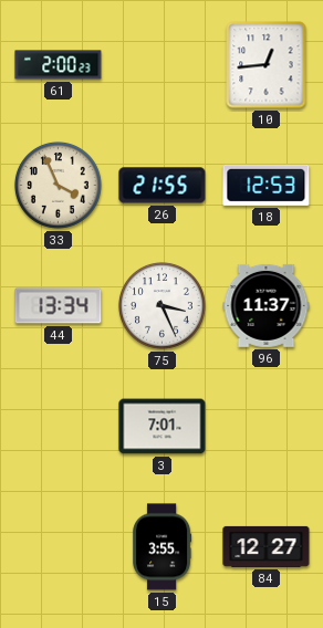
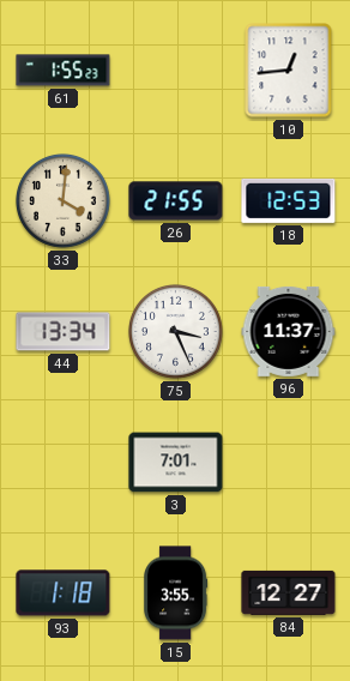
61: 2:00 -> 1:55 (64, 71)
33: 3:56 -> 4:01 (64, 201)
93: none -> 1:18 (64, 593)
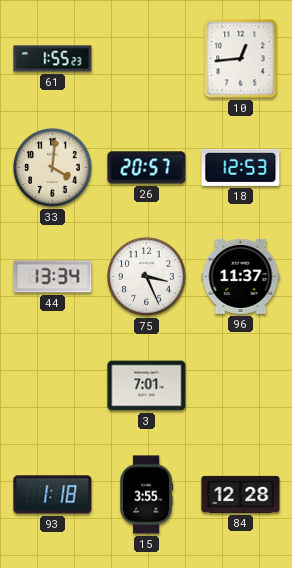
26: 21:55 -> 20:57 (147, 168)
84: 12:27 -> 12:28 (241, 494)
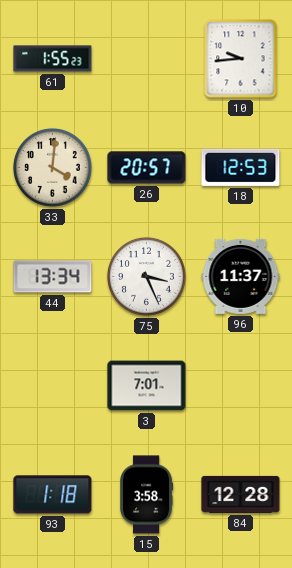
10: 12:44 -> 9:44 (241, 59)
15: 3:55 -> 3:58 (147, 495)
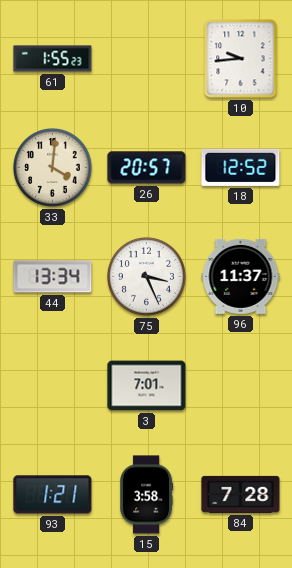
18: 12:53 -> 12:52 (241, 167)
93: 1:18 -> 1:21 (53, 495)
84: 12:28 -> 7:28 (241, 494)
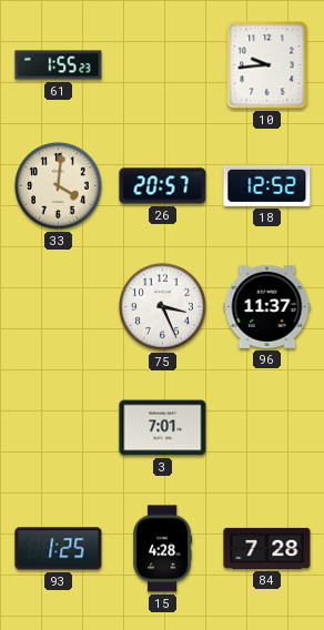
44: 13:34 -> none (53, 277)
93: 1:21 -> 1:25 (59, 549)
15: 3:58 -> 4:28 (163, 549)
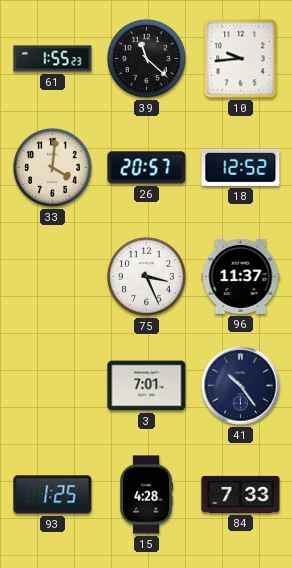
39: none -> 11:22 (147, 59)
41: none -> 10:24 (241, 386)
84: 7:28 -> 7:33 (241, 494)
